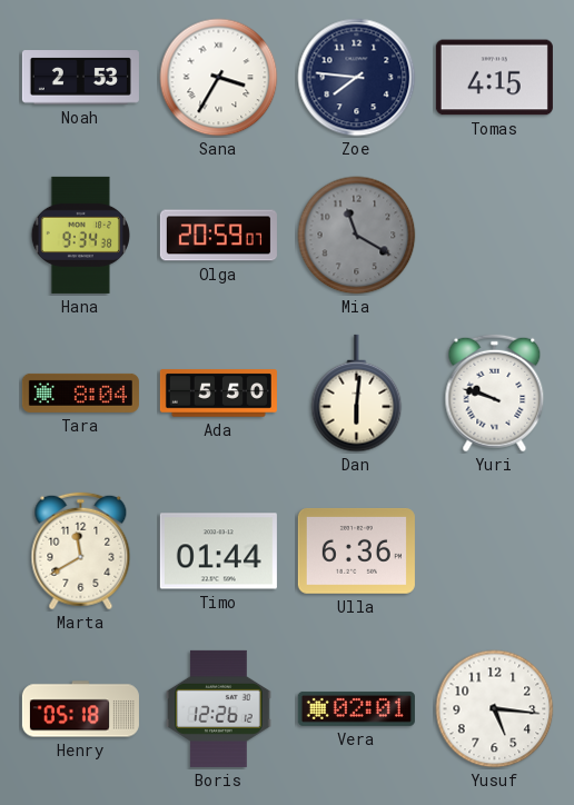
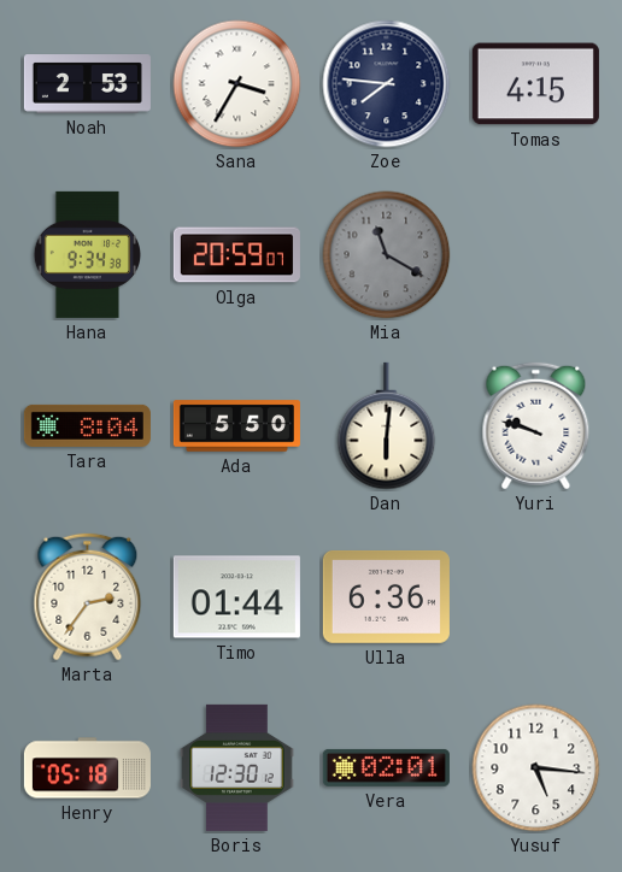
Marta: 11:40 -> 2:36 (88, 597)
Boris: 12:26 -> 12:30 (237, 767)
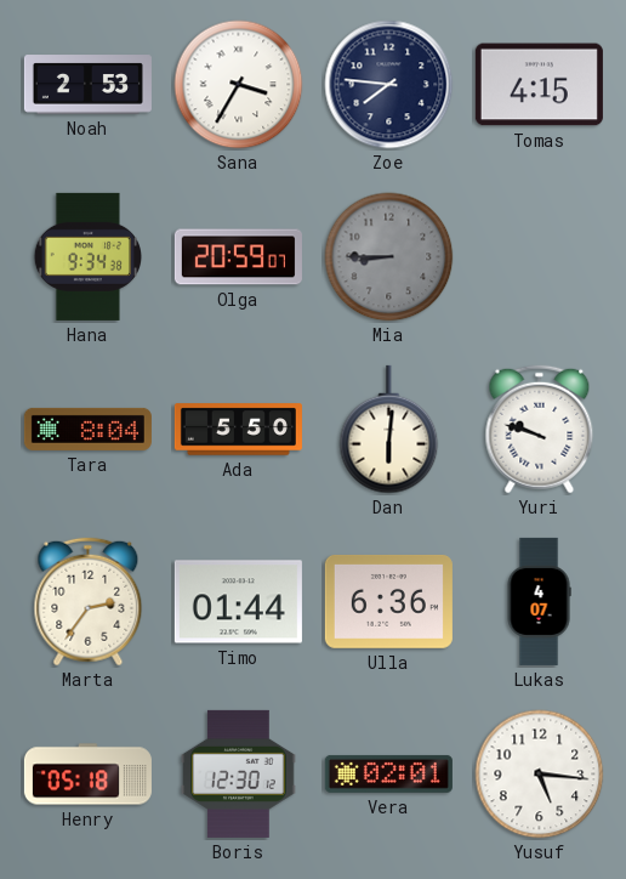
Mia: 11:20 -> 8:45 (389, 257)
Lukas: none -> 4:07 (539, 601)
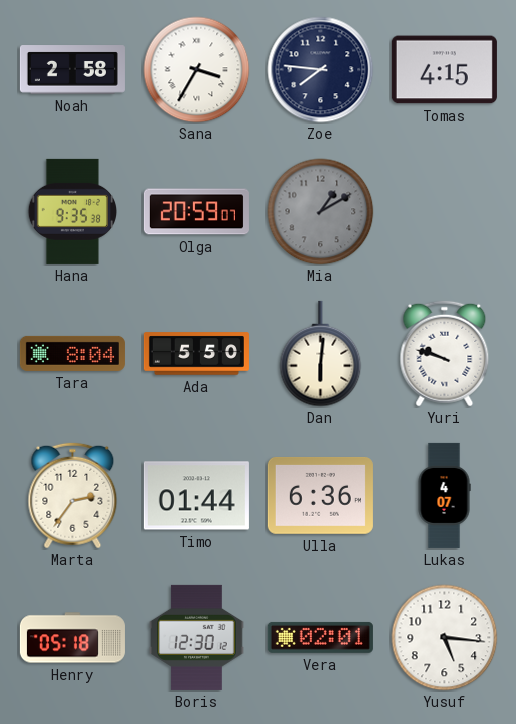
Noah: 2:53 -> 2:58 (72, 70)
Hana: 9:34 -> 9:35 (72, 211)
Mia: 8:45 -> 1:10 (321, 212)
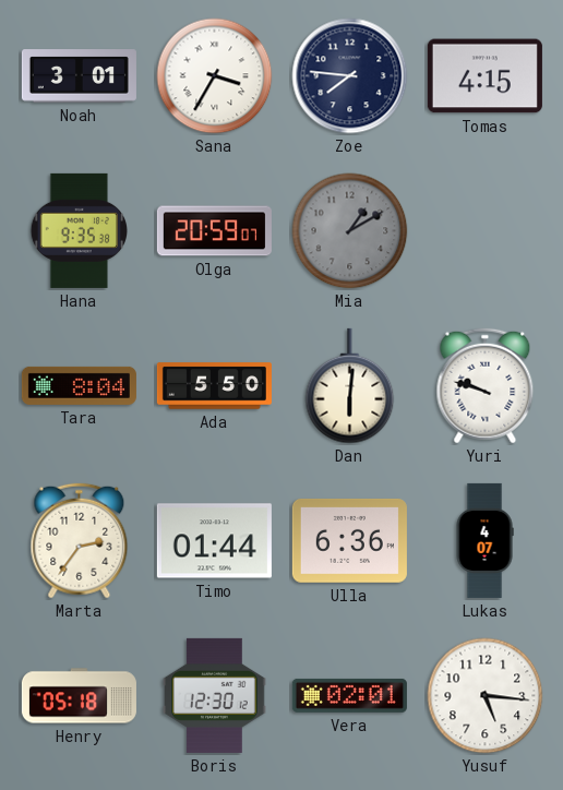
Noah: 2:58 -> 3:01 (79, 76)
